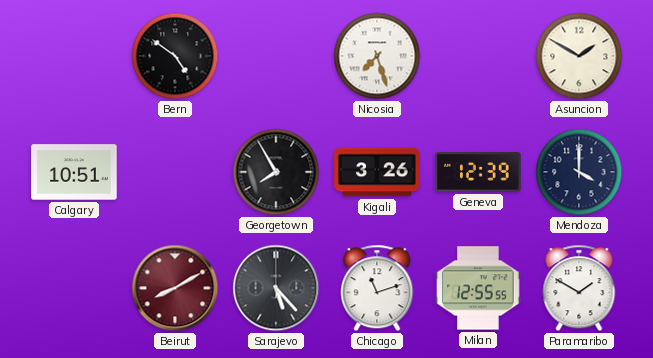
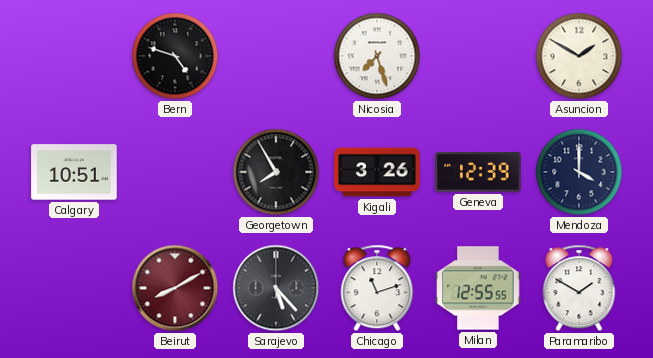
Bern: 4:51 -> 4:48 (175, 56)
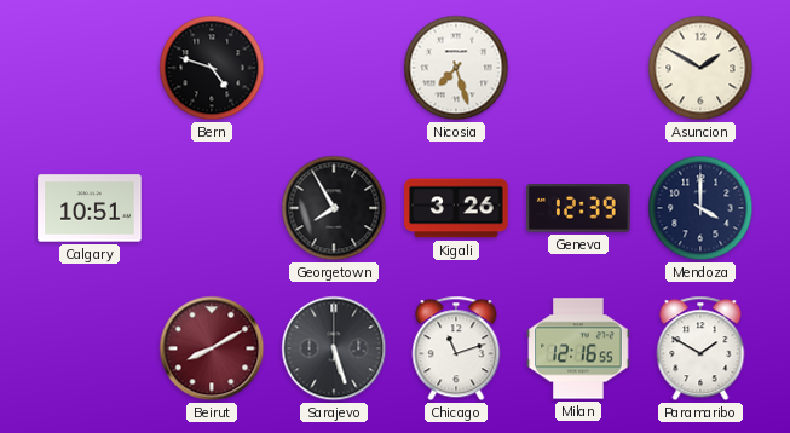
Sarajevo: 5:23 -> 5:27 (334, 348)
Milan: 12:55 -> 12:16 (578, 348)
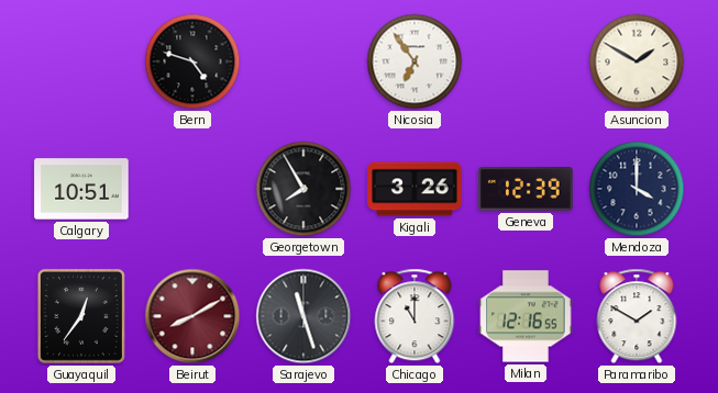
Nicosia: 7:27 -> 6:54 (415, 61)
Guayaquil: none -> 12:36 (81, 316)
Sarajevo: 5:27 -> 11:27 (303, 316)
Chicago: 11:12 -> 11:00 (415, 316)
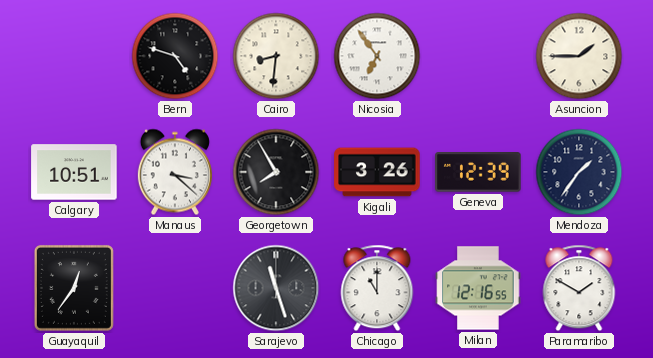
Cairo: none -> 8:31 (276, 56)
Asuncion: 1:50 -> 1:45 (579, 56)
Manaus: none -> 3:22 (175, 172)
Mendoza: 4:00 -> 1:36 (579, 172)
Beirut: 8:10 -> none (192, 316)
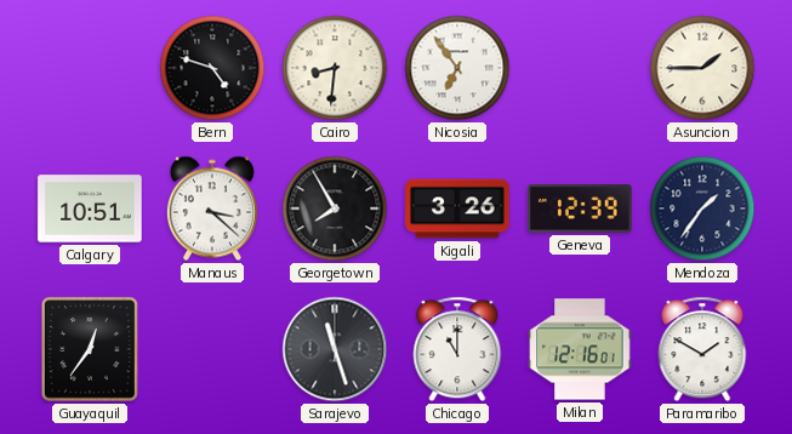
Milan: 12:16:55 -> 12:16:01 (580, 349)
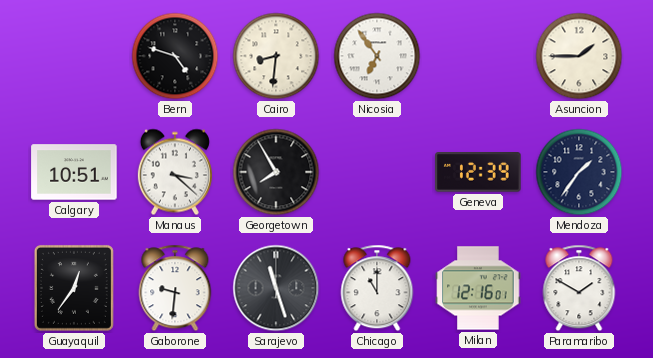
Kigali: 3:26 -> none (457, 209)
Gaborone: none -> 9:31 (175, 288)
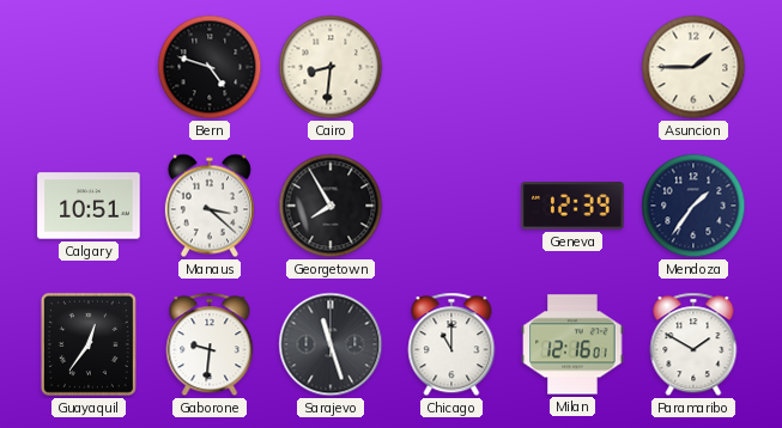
Nicosia: 6:54 -> none (377, 56)
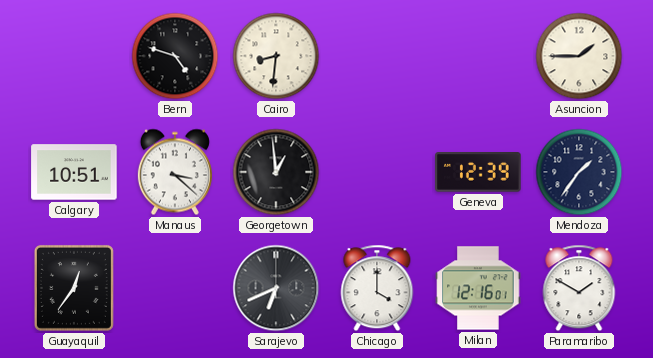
Georgetown: 7:55 -> 12:59 (276, 172)
Gaborone: 9:31 -> none (210, 344)
Sarajevo: 11:27 -> 6:41 (276, 288)
Chicago: 11:00 -> 4:00 (377, 288)
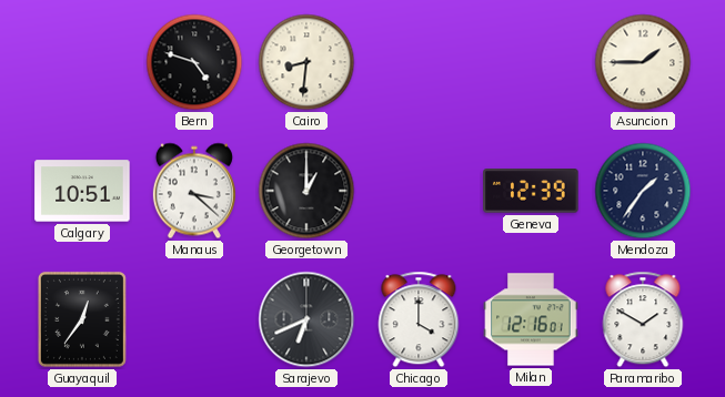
Georgetown: 12:59 -> 1:00 (306, 191)
